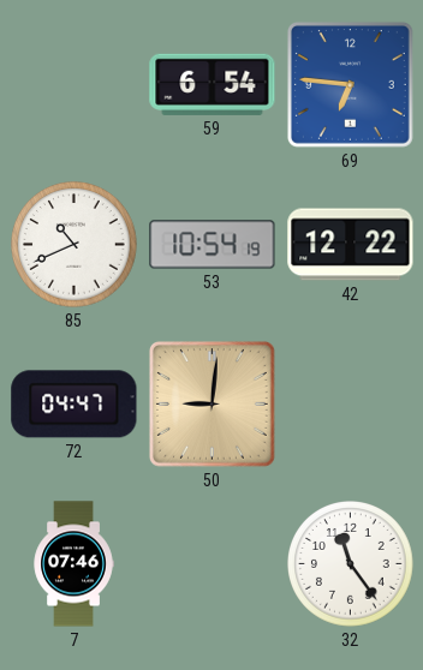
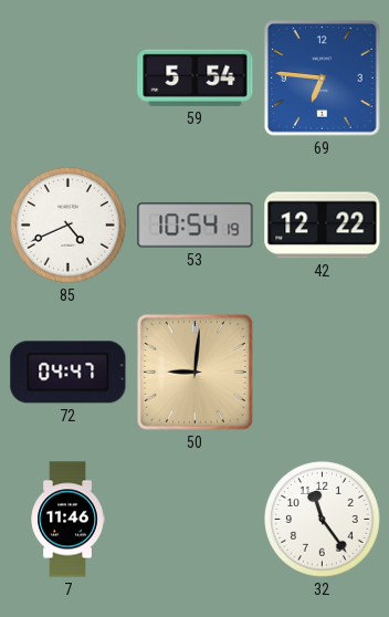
59: 6:54 -> 5:54 (196, 77)
85: 10:41 -> 4:41 (69, 226)
7: 07:46 -> 11:46 (67, 520)
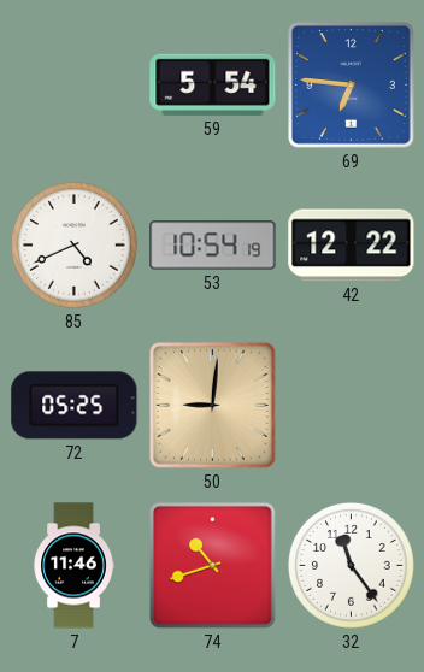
72: 04:47 -> 05:25 (75, 406)
74: none -> 10:42 (212, 565)
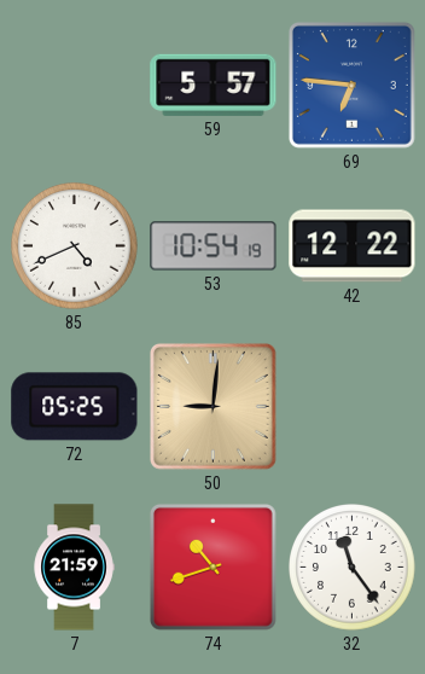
59: 5:54 -> 5:57 (214, 85)
7: 11:46 -> 21:59 (74, 568)
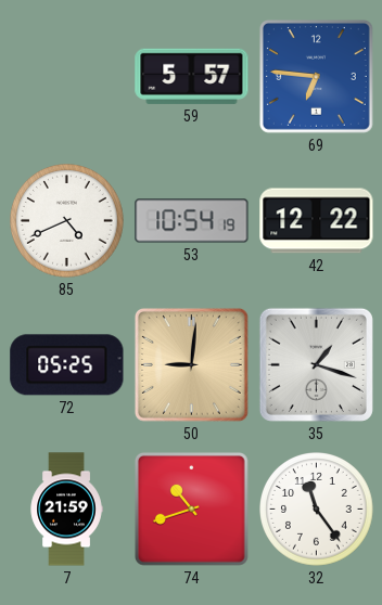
35: none -> 1:18 (316, 364)
